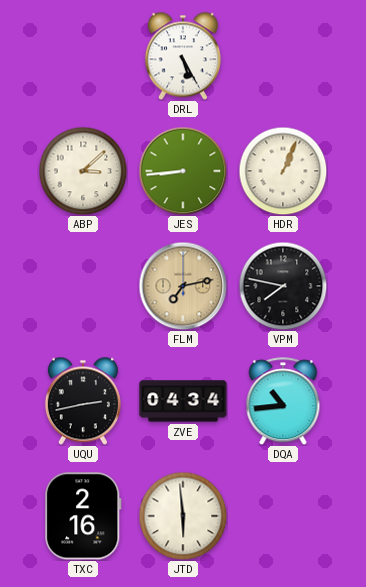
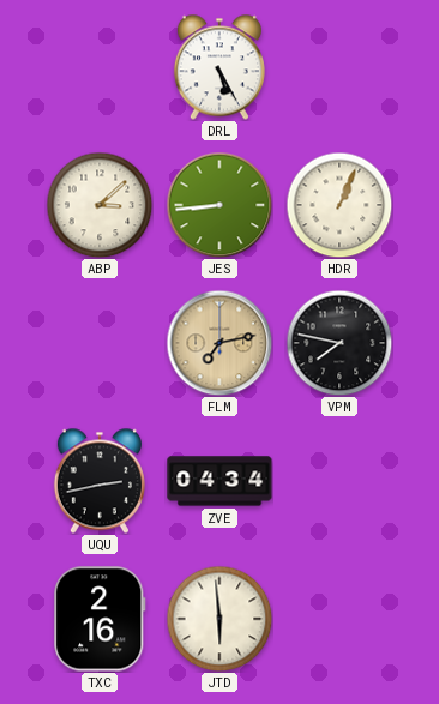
DQA: 10:44 -> none (283, 401)
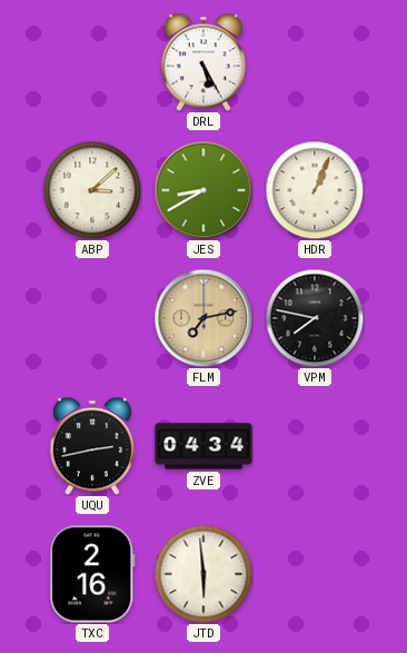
JES: 8:44 -> 8:40 (203, 190)
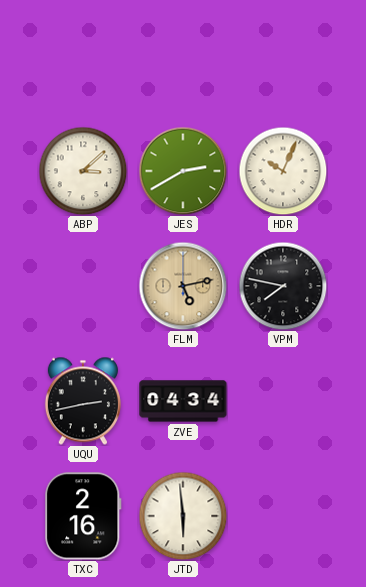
DRL: 5:25 -> none (203, 62)
JES: 8:40 -> 2:40 (183, 171)
HDR: 1:04 -> 10:04 (283, 171)
FLM: 7:13 -> 5:13 (183, 286)
